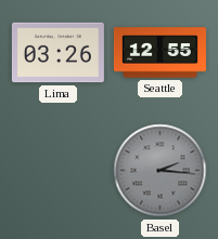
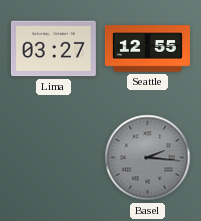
Lima: 03:26 -> 03:27 (53, 49)
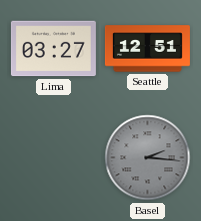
Seattle: 12:55 -> 12:51 (147, 49)
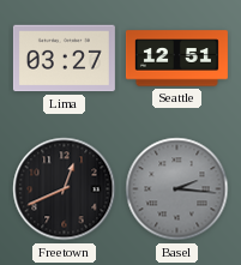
Freetown: none -> 12:41 (65, 189)
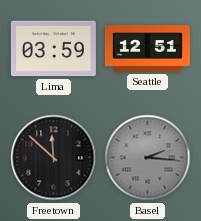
Lima: 03:27 -> 03:59 (53, 49)
Freetown: 12:41 -> 11:52 (54, 158)
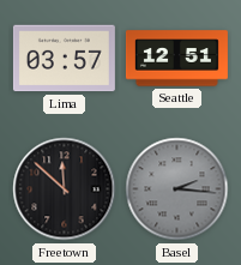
Lima: 03:59 -> 03:57 (64, 59)
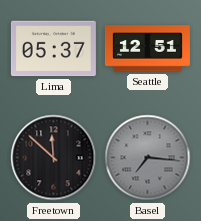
Lima: 03:57 -> 05:37 (53, 49)
Basel: 2:16 -> 7:16 (148, 158)
